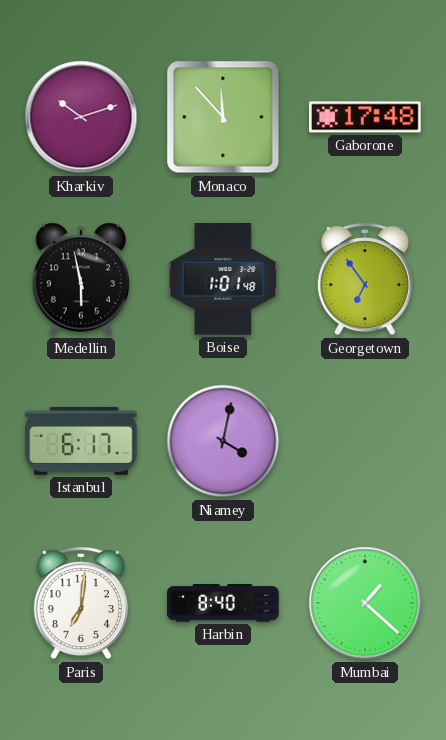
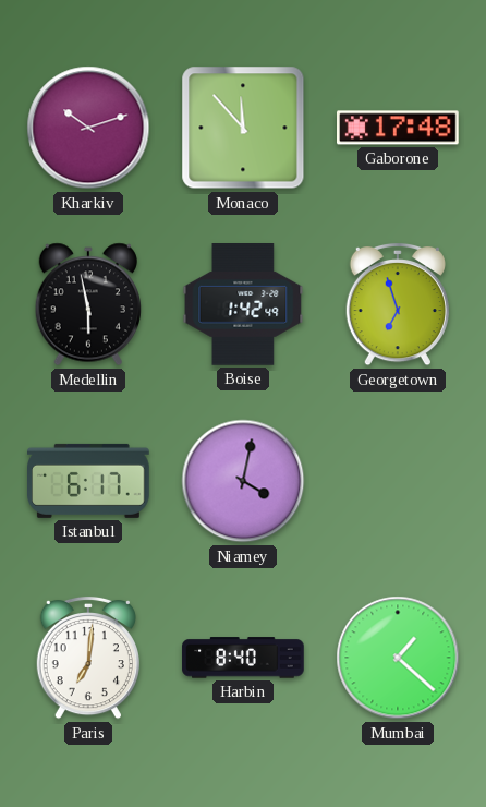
Boise: 1:01 -> 1:42 (243, 305)
Georgetown: 6:54 -> 6:57 (398, 304)
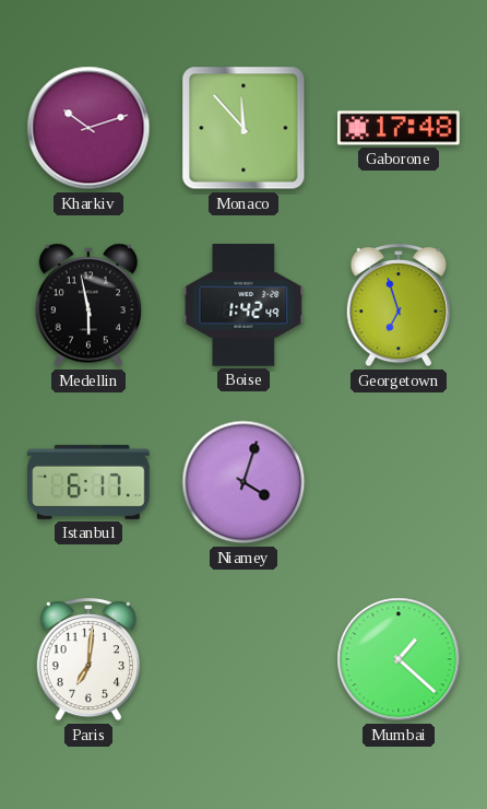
Niamey: 4:02 -> 4:03 (243, 482)
Harbin: 8:40 -> none (243, 658)
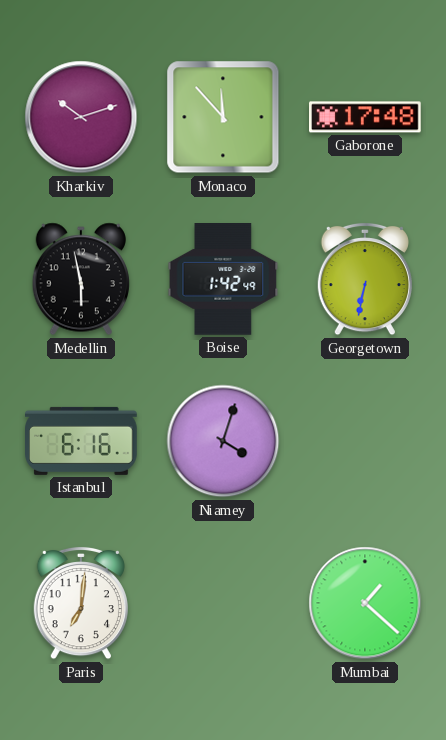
Georgetown: 6:57 -> 6:32 (365, 279)
Istanbul: 6:17 -> 6:16 (82, 441)
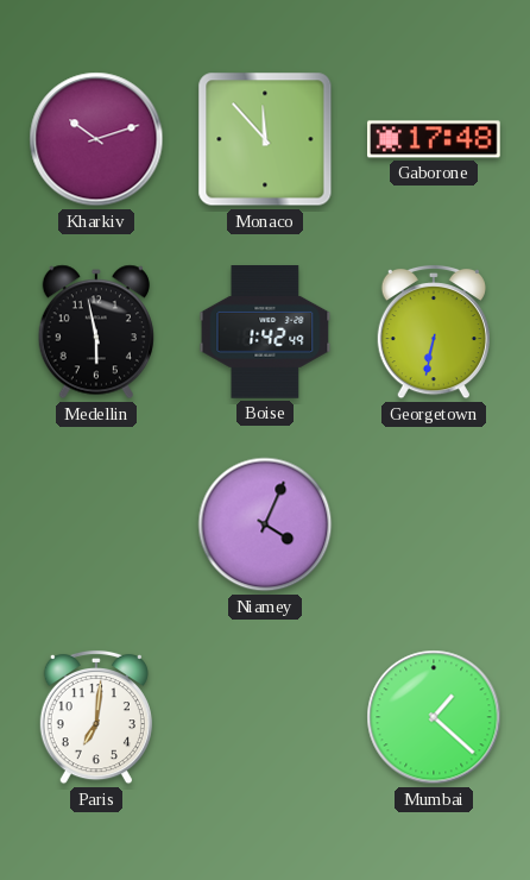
Istanbul: 6:16 -> none (82, 441)
Niamey: 4:03 -> 4:04 (265, 524)
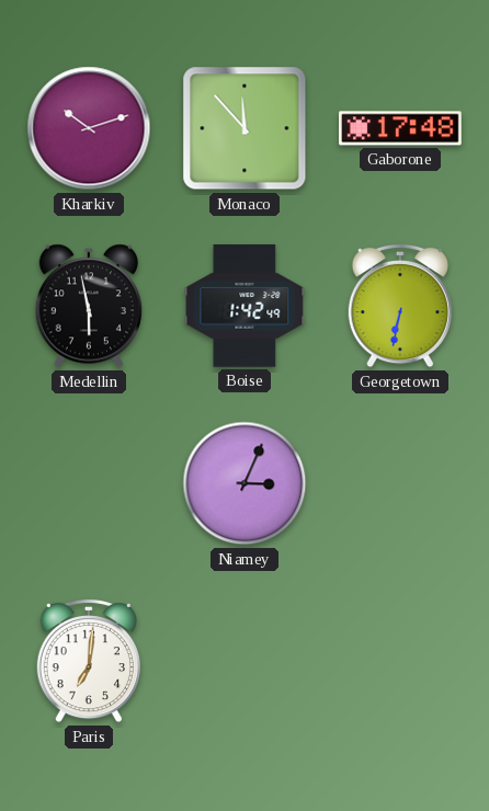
Niamey: 4:04 -> 3:04 (244, 483)
Mumbai: 1:22 -> none (434, 717)
